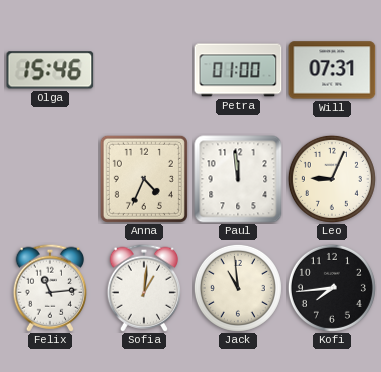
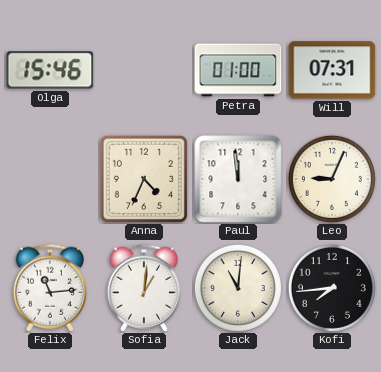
Jack: 10:59 -> 11:01 (238, 288)
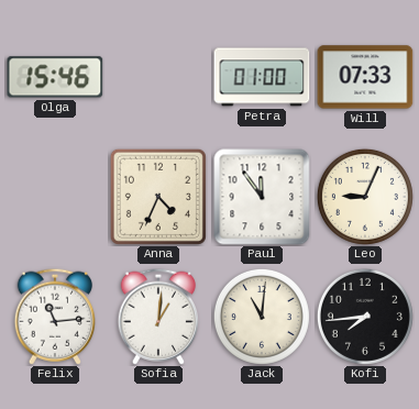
Will: 07:31 -> 07:33 (365, 77)
Paul: 11:59 -> 11:54 (262, 197)
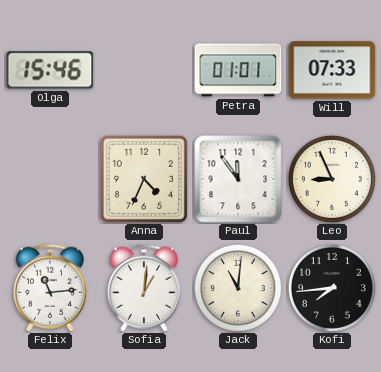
Petra: 01:00 -> 01:01 (238, 70)
Leo: 9:04 -> 8:56 (332, 179)
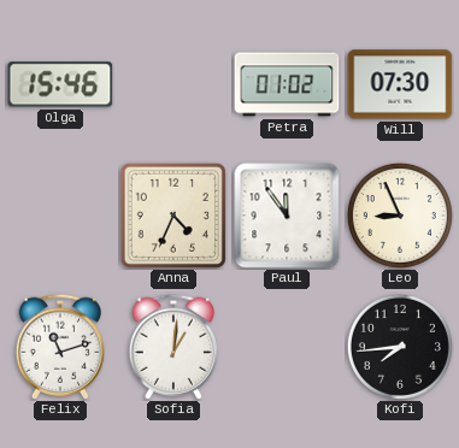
Petra: 01:01 -> 01:02 (287, 84)
Will: 07:33 -> 07:30 (400, 84)
Felix: 11:14 -> 11:12 (59, 347)
Jack: 11:01 -> none (238, 288)
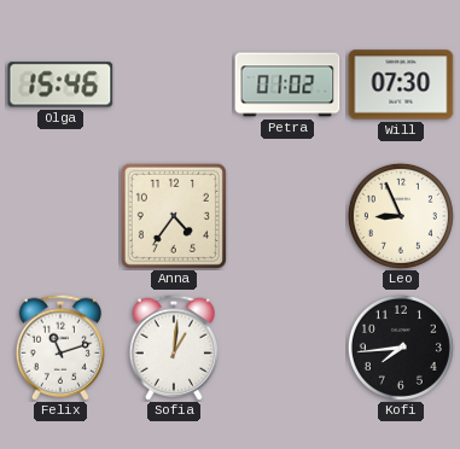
Anna: 4:34 -> 4:36 (174, 216)
Paul: 11:54 -> none (287, 216)
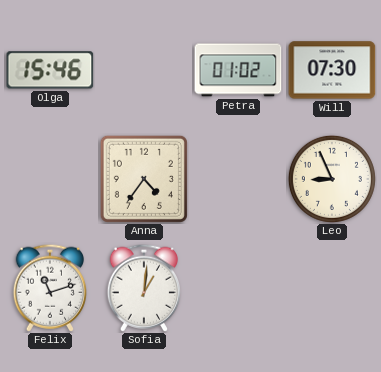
Kofi: 7:44 -> none (401, 348)
